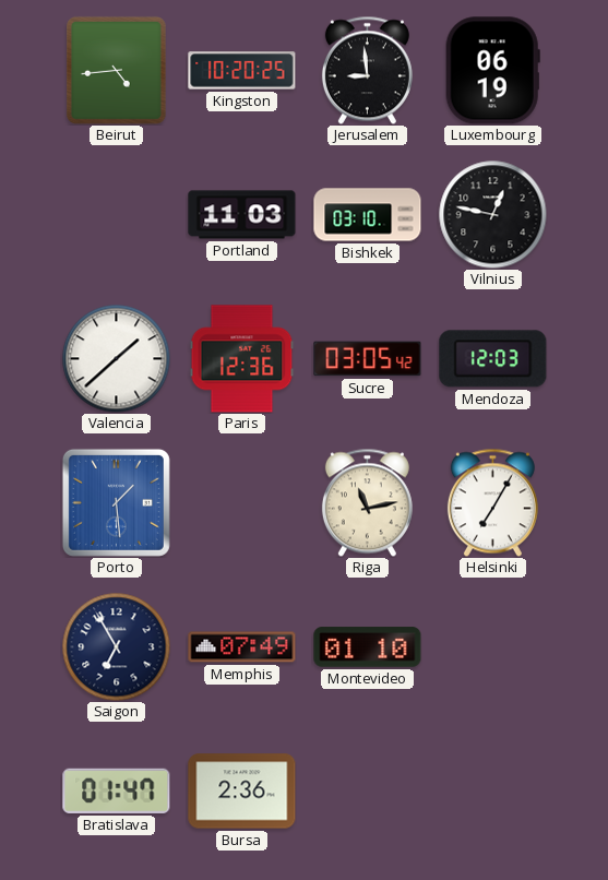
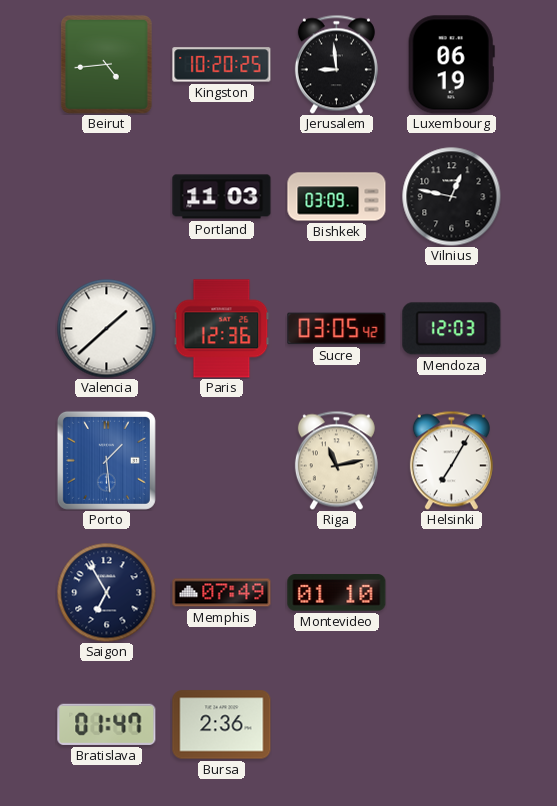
Bishkek: 03:10 -> 03:09 (337, 197)
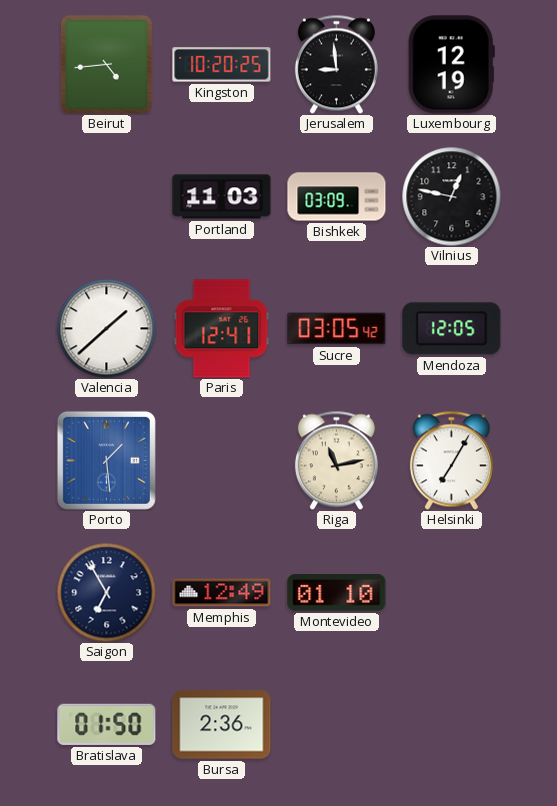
Luxembourg: 06:19 -> 12:19 (451, 65)
Paris: 12:36 -> 12:41 (222, 329)
Mendoza: 12:03 -> 12:05 (452, 329)
Memphis: 07:49 -> 12:49 (222, 593)
Bratislava: 01:47 -> 01:50 (107, 724)
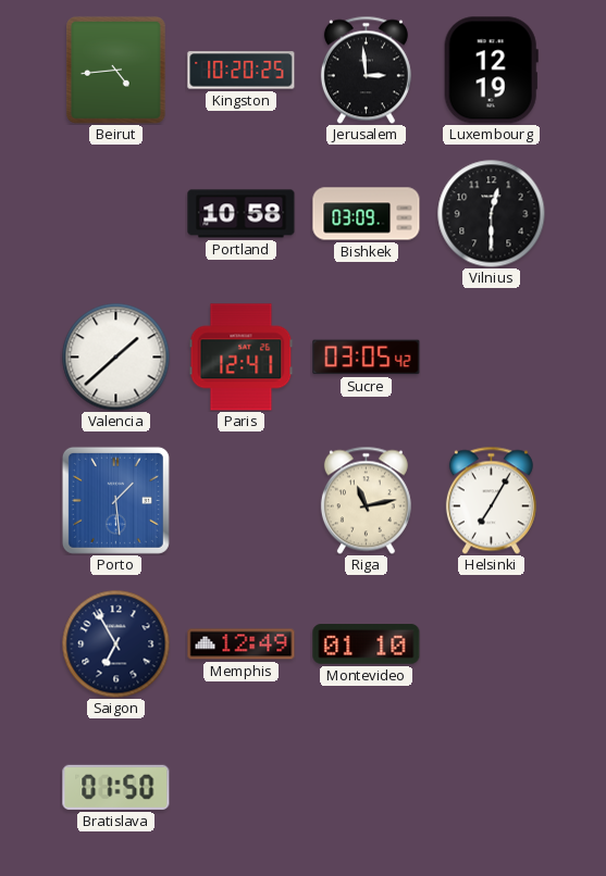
Jerusalem: 8:59 -> 2:59 (366, 70)
Portland: 11:03 -> 10:58 (242, 214)
Vilnius: 12:47 -> 12:30 (492, 214)
Mendoza: 12:05 -> none (452, 329)
Bursa: 2:36 -> none (222, 725)
